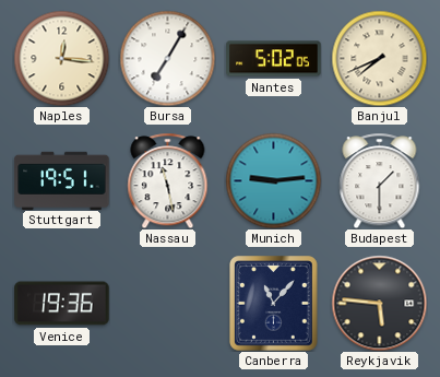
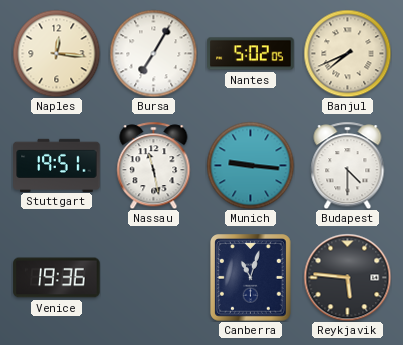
Munich: 9:14 -> 9:16 (250, 165)
Budapest: 1:30 -> 4:30 (348, 165)
Canberra: 11:07 -> 11:03 (251, 278)
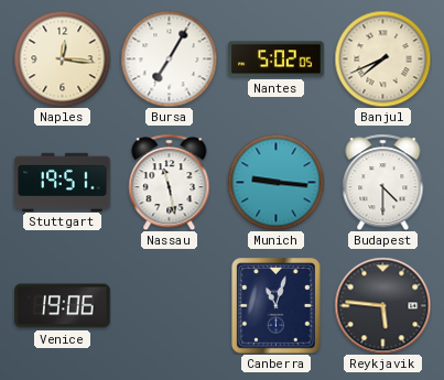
Venice: 19:36 -> 19:06 (63, 306)
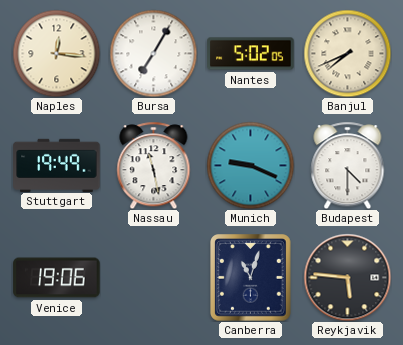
Stuttgart: 19:51 -> 19:49 (57, 165)
Munich: 9:16 -> 9:19 (250, 165)
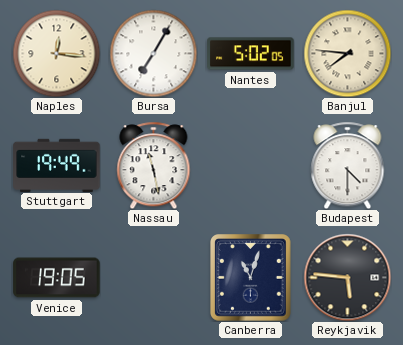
Banjul: 7:41 -> 7:46 (347, 53)
Munich: 9:19 -> none (250, 165)
Venice: 19:06 -> 19:05 (57, 278)
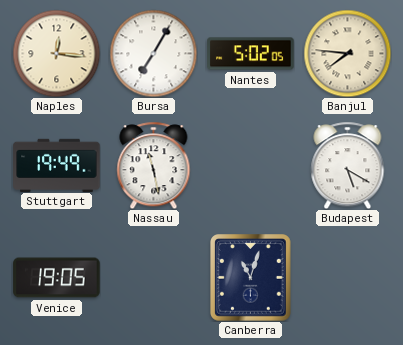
Budapest: 4:30 -> 5:20 (348, 165)
Reykjavik: 5:46 -> none (347, 277)
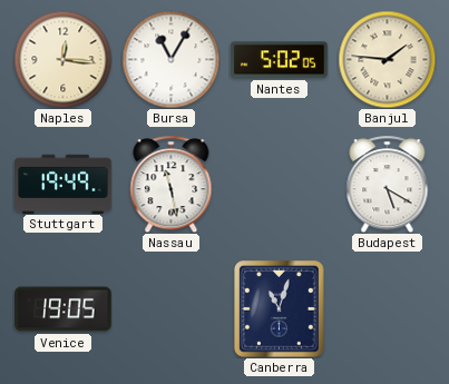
Bursa: 7:05 -> 11:05 (170, 59)
Banjul: 7:46 -> 1:46 (387, 59)
